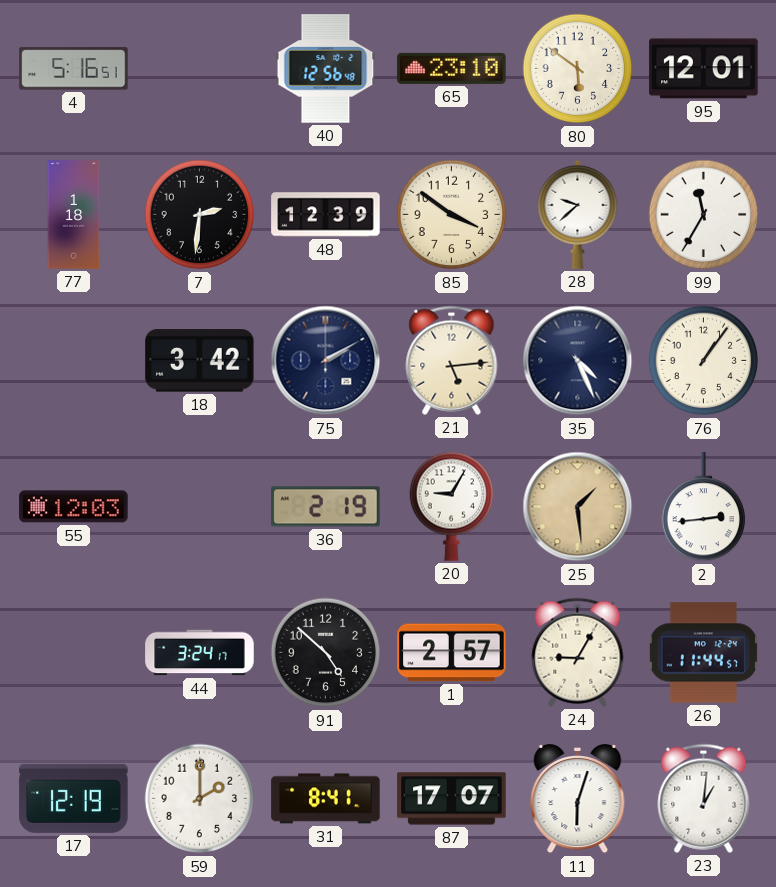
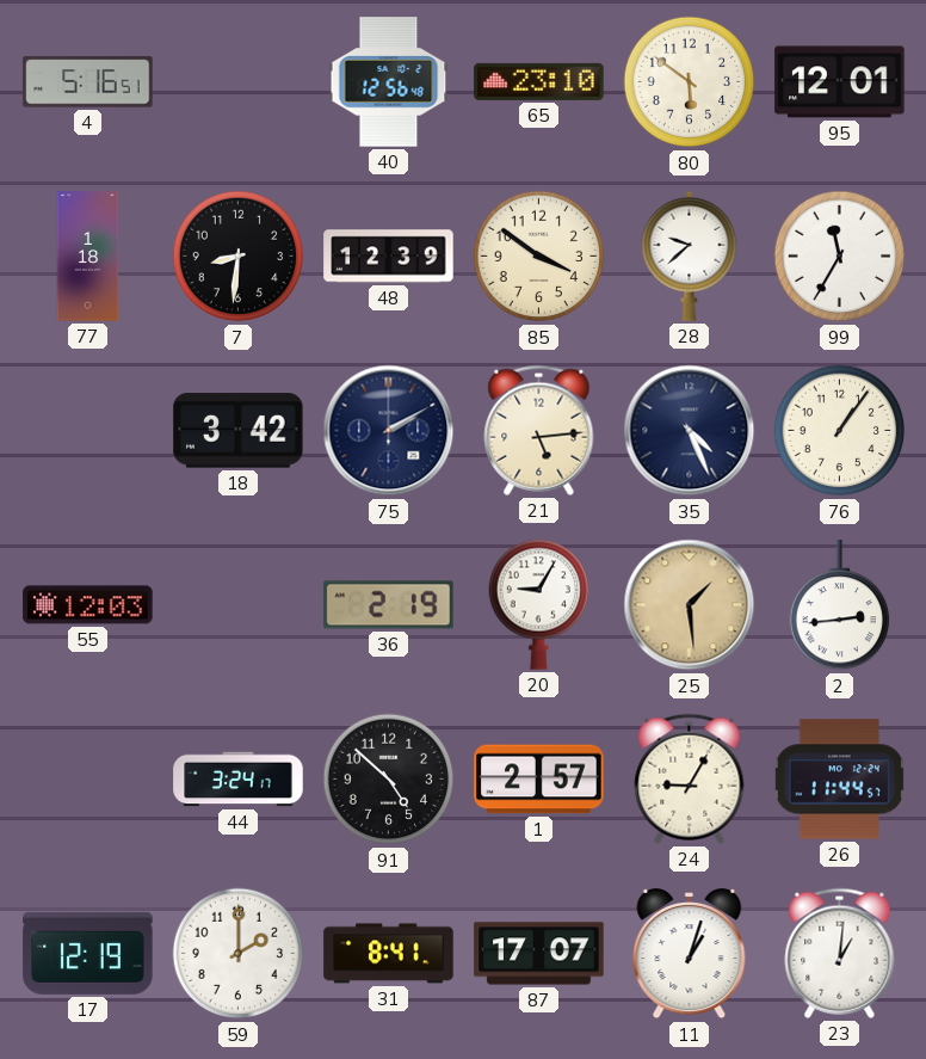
7: 2:31 -> 8:31 (239, 257)
11: 6:03 -> 1:03 (690, 955)
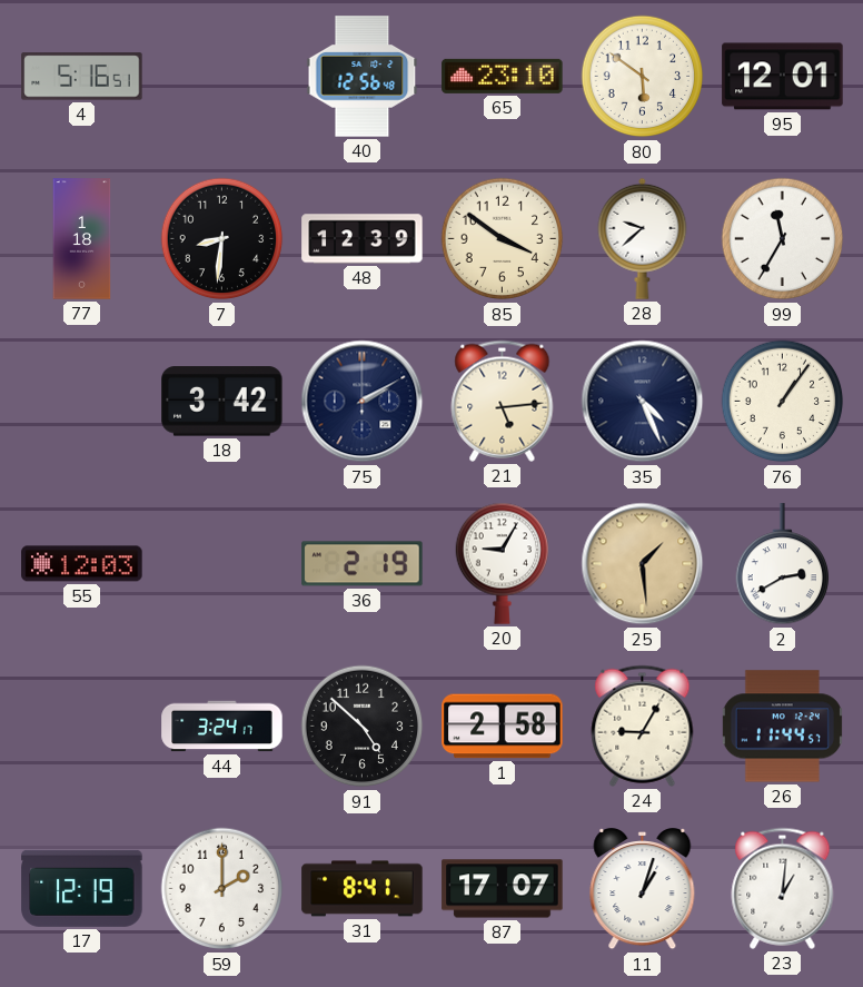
2: 2:44 -> 2:40 (783, 564)
1: 2:57 -> 2:58 (503, 727)
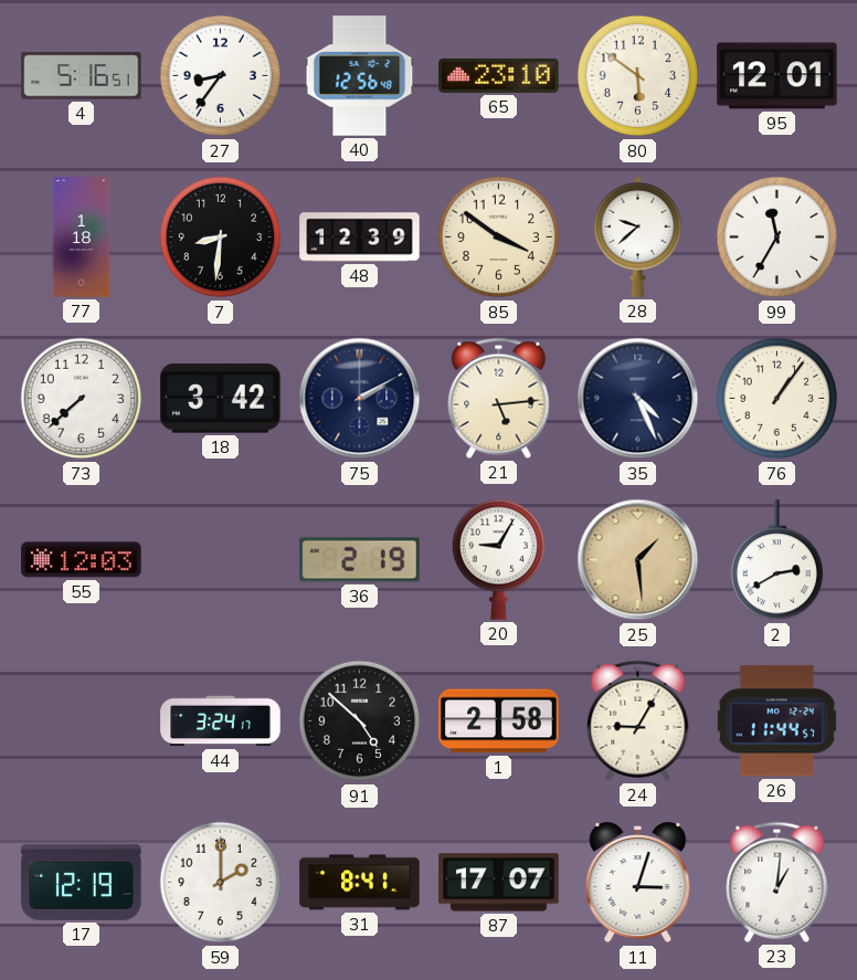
27: none -> 8:36 (221, 76)
73: none -> 7:38 (82, 399)
11: 1:03 -> 3:03 (638, 884)
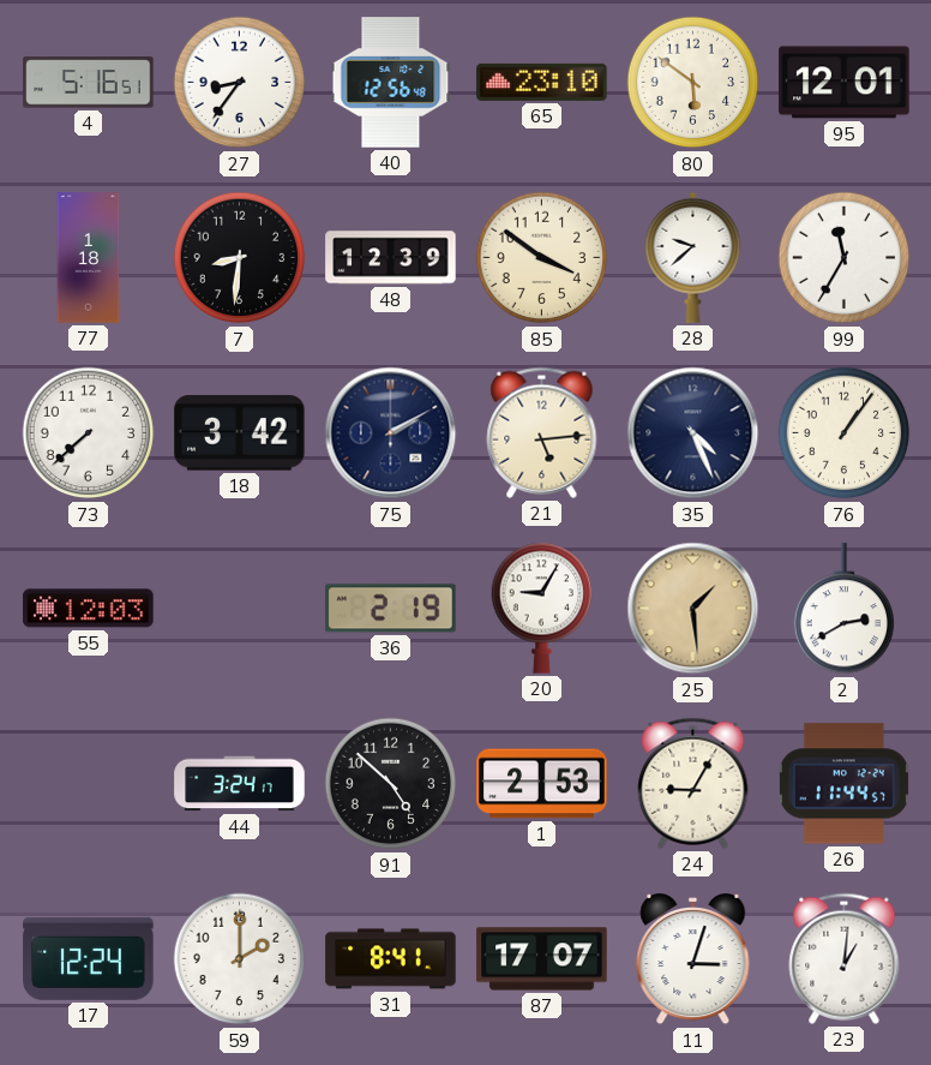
1: 2:58 -> 2:53 (542, 784)
17: 12:19 -> 12:24 (89, 958)
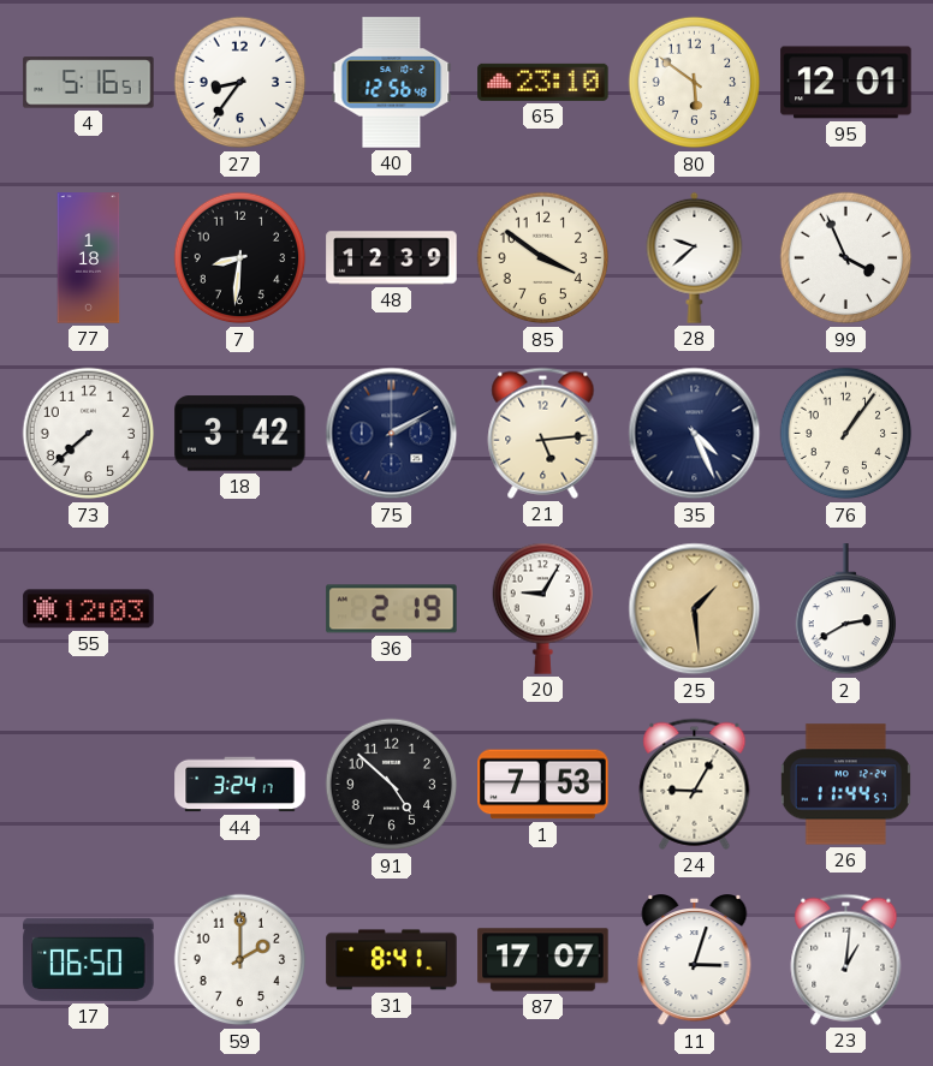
99: 11:35 -> 3:56 (846, 258)
1: 2:53 -> 7:53 (543, 785)
17: 12:24 -> 06:50 (89, 959)
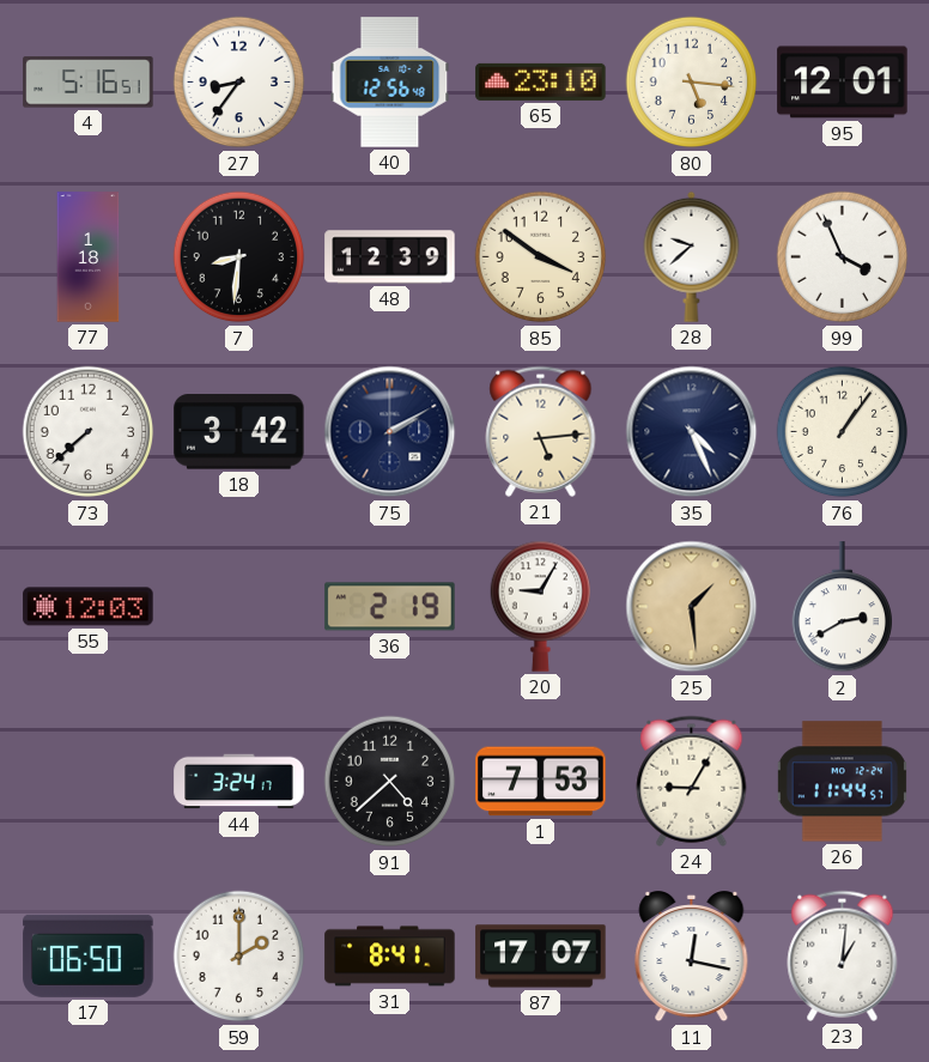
80: 5:51 -> 5:16 (692, 83)
91: 4:52 -> 4:38 (390, 782)
11: 3:03 -> 12:17 (692, 958)
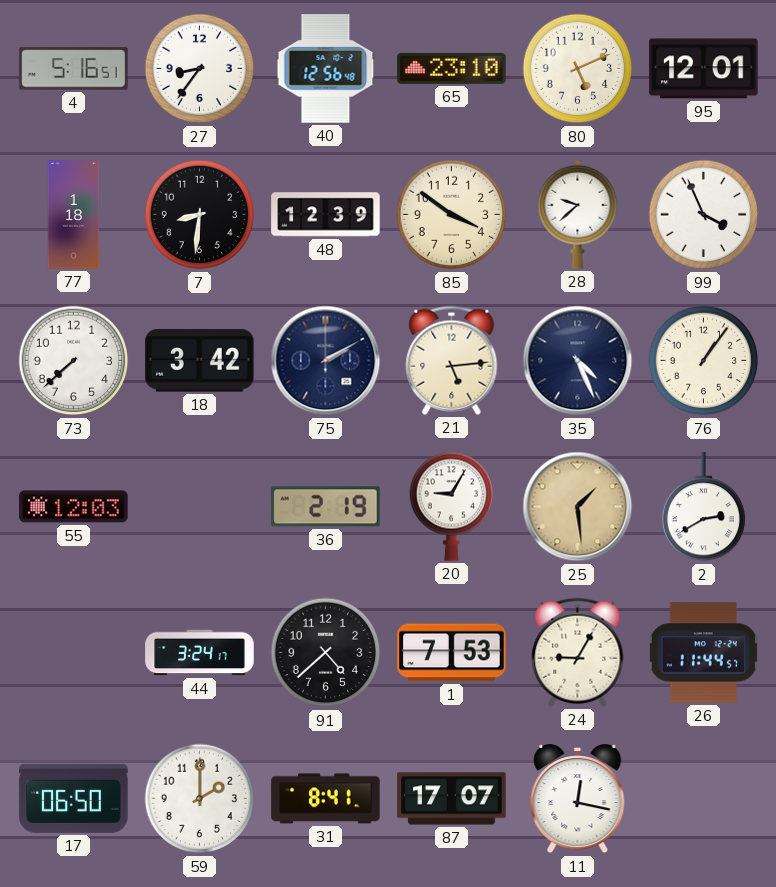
80: 5:16 -> 5:11 (578, 69)
23: 1:01 -> none (843, 955)
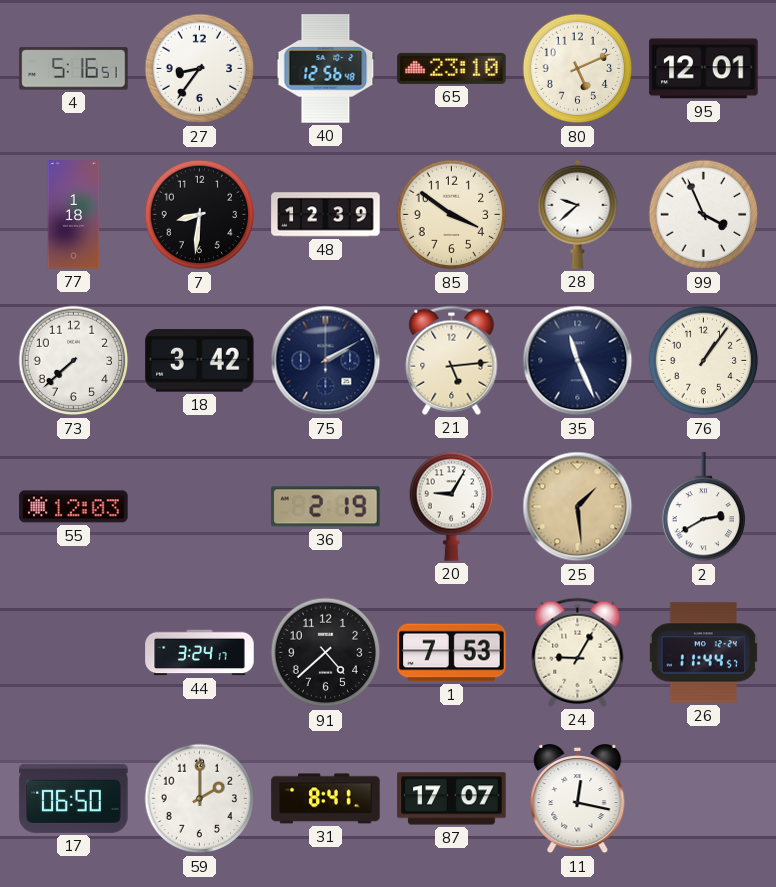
35: 4:26 -> 11:26 (578, 361)
